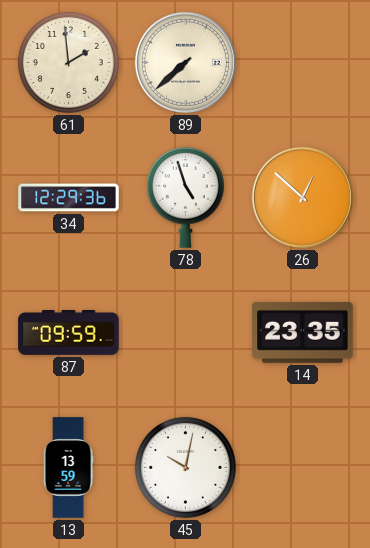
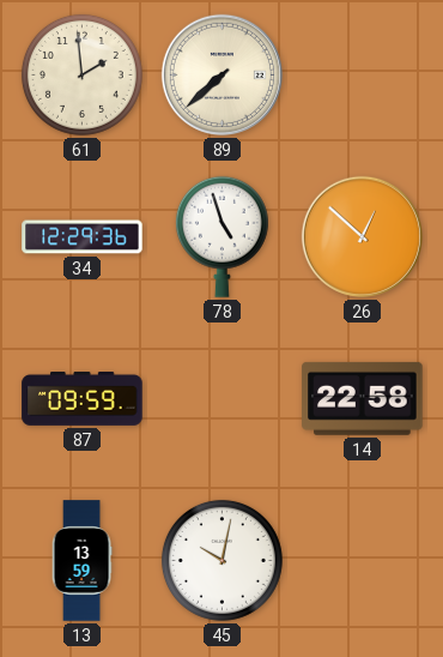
14: 23:35 -> 22:58 (363, 398)
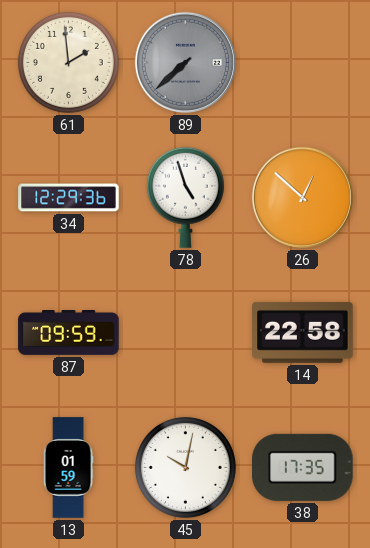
89 dial: cream -> grey (185, 62)
13: 13:59 -> 01:59 (68, 468)
38: none -> 17:35 (303, 467)
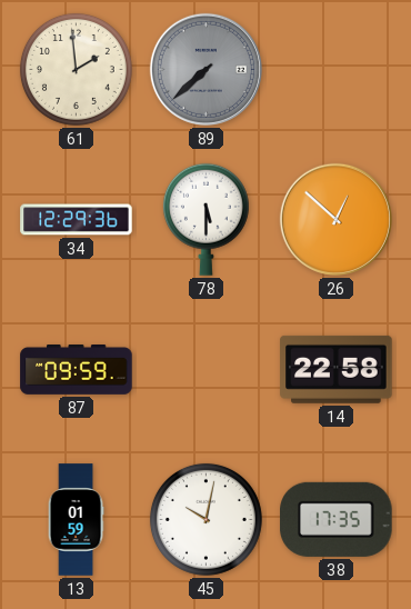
78: 4:57 -> 5:30 (205, 219)
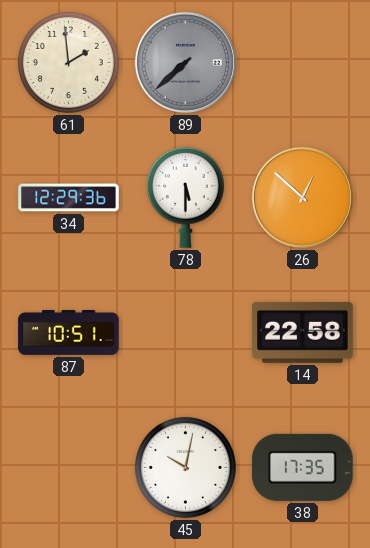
87: 09:59 -> 10:51 (69, 333)
13: 01:59 -> none (76, 520)
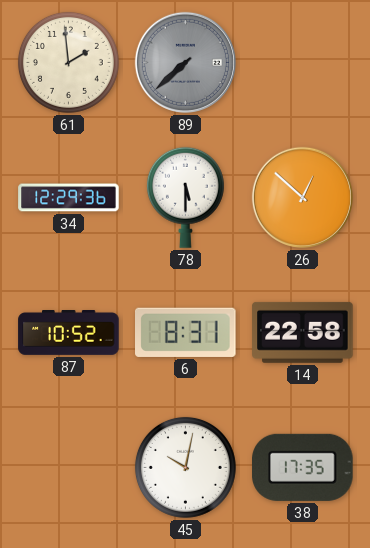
87: 10:51 -> 10:52 (69, 333)
6: none -> 8:31 (186, 332)
